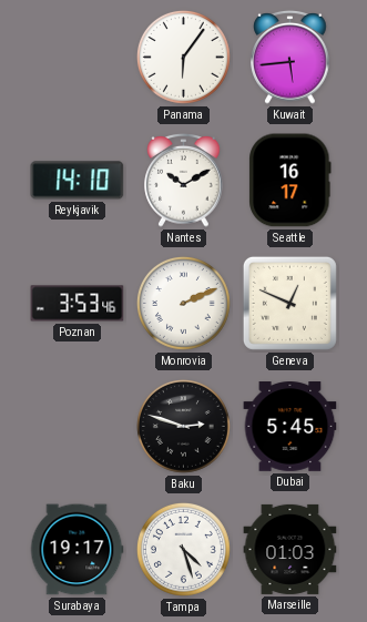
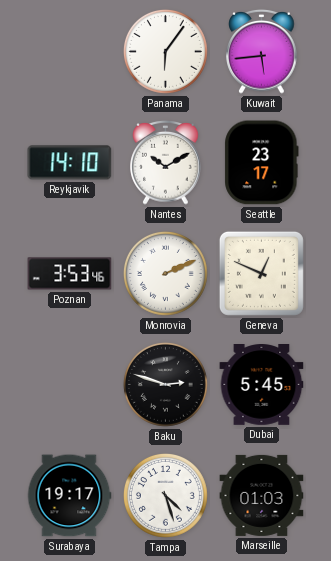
Seattle: 16:17 -> 23:17 (262, 163)
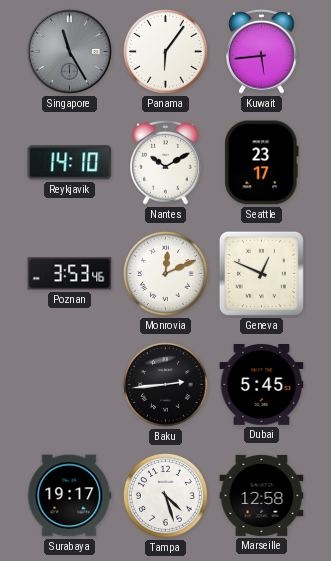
Singapore: none -> 11:25 (70, 52)
Monrovia: 2:11 -> 12:11 (165, 273)
Baku: 2:48 -> 2:44 (165, 384)
Marseille: 01:03 -> 12:58 (262, 495)
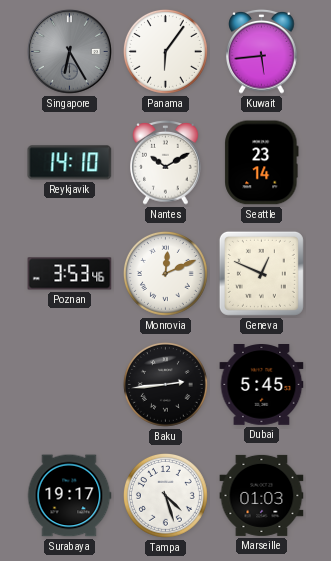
Singapore: 11:25 -> 6:25 (70, 52)
Seattle: 23:17 -> 23:14 (262, 163)
Marseille: 12:58 -> 01:03 (262, 495)
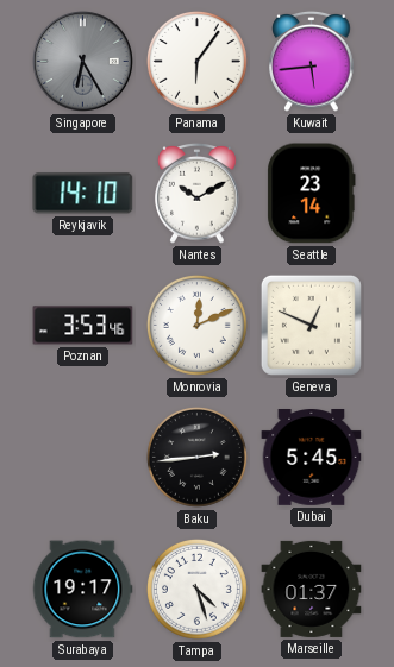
Marseille: 01:03 -> 01:37 (312, 589)
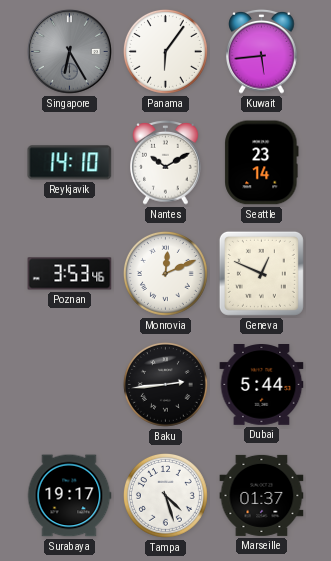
Dubai: 5:45 -> 5:44 (262, 385)
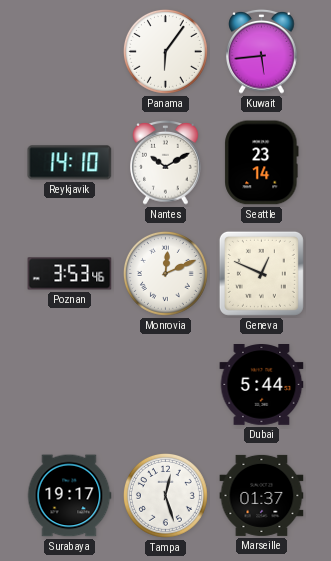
Singapore: 6:25 -> none (70, 52)
Baku: 2:44 -> none (165, 384)
Tampa: 4:27 -> 12:27 (165, 495)
